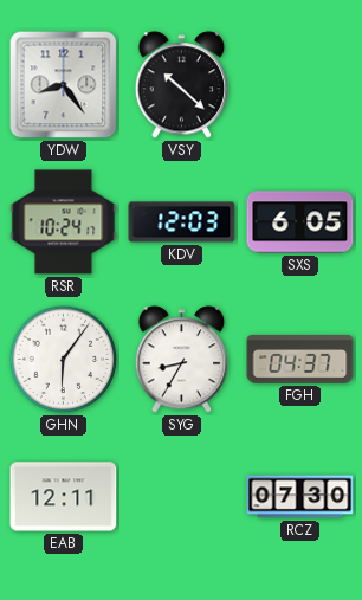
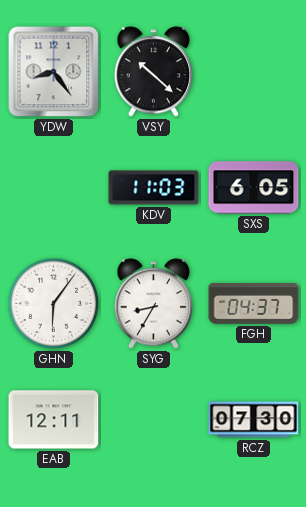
RSR: 10:24 -> none (64, 222)
KDV: 12:03 -> 11:03 (154, 188)
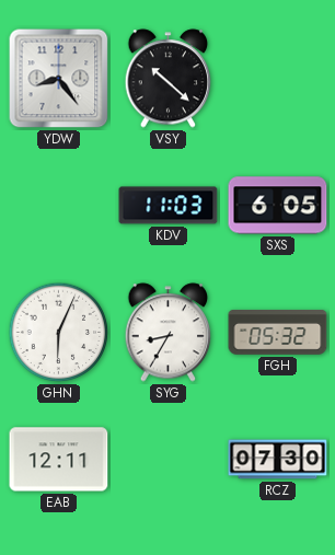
GHN: 6:06 -> 6:04 (59, 333)
FGH: 04:37 -> 05:32 (278, 333)
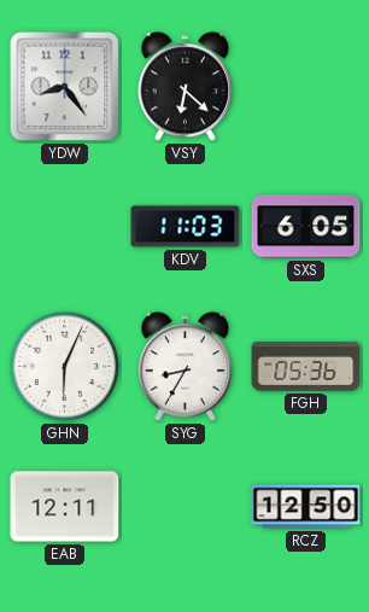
VSY: 10:22 -> 6:22 (186, 87)
FGH: 05:32 -> 05:36 (306, 367)
RCZ: 07:30 -> 12:50 (306, 507)
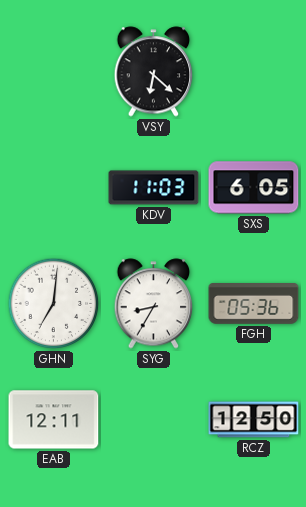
YDW: 8:24 -> none (65, 87)
GHN: 6:04 -> 7:01 (54, 304)
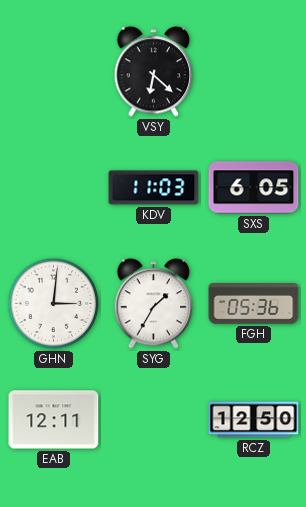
GHN: 7:01 -> 3:01 (54, 304)
SYG: 8:35 -> 1:35 (154, 304)
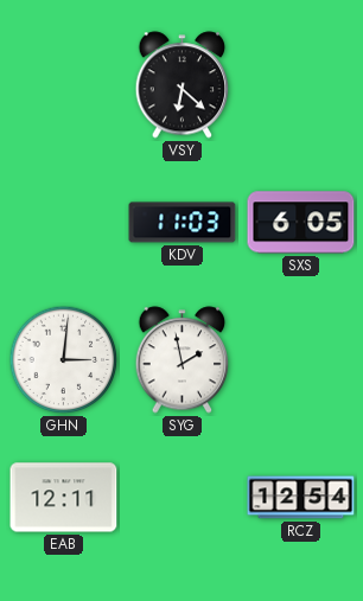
SYG: 1:35 -> 1:58 (183, 360)
FGH: 05:36 -> none (254, 304)
RCZ: 12:50 -> 12:54 (301, 498)
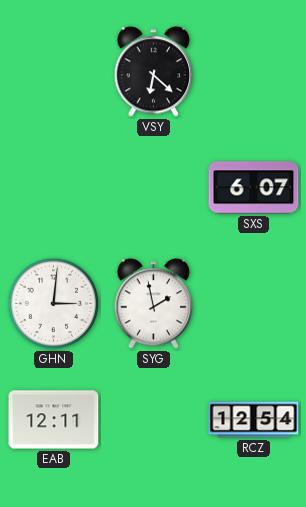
KDV: 11:03 -> none (183, 223)
SXS: 6:05 -> 6:07 (254, 188)
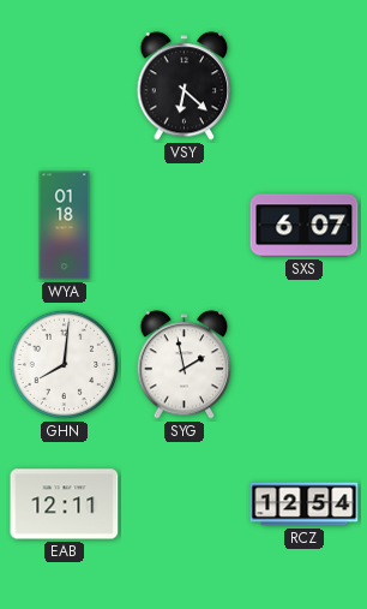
WYA: none -> 01:18 (65, 226)
GHN: 3:01 -> 8:01 (65, 365)
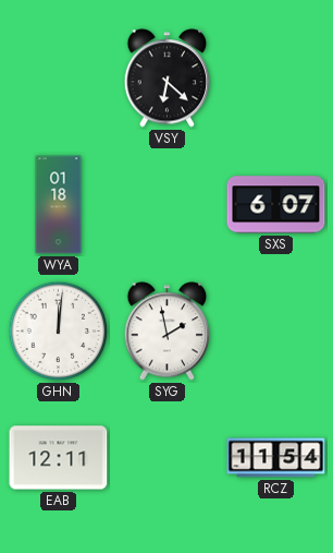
GHN: 8:01 -> 12:01 (59, 332)
RCZ: 12:54 -> 11:54 (276, 458)
